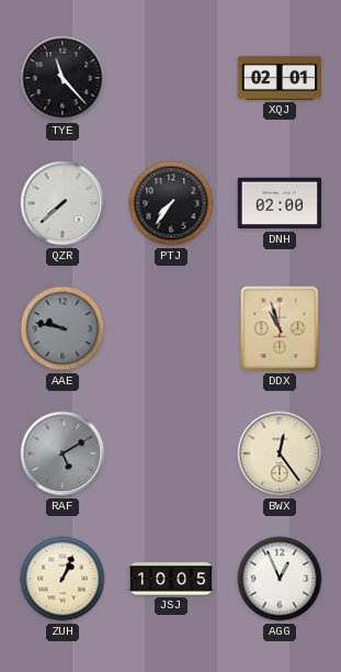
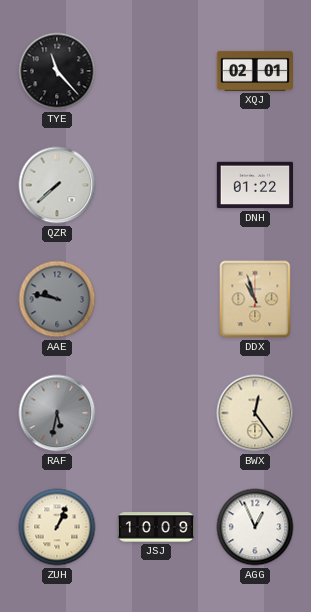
PTJ: 7:36 -> none (171, 203)
DNH: 02:00 -> 01:22 (254, 185)
RAF: 5:10 -> 5:32 (57, 413)
JSJ: 10:05 -> 10:09 (156, 527)
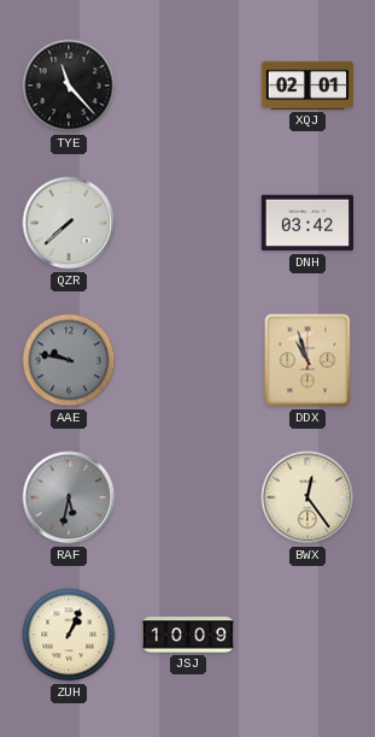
DNH: 01:22 -> 03:42 (306, 223)
AGG: 12:56 -> none (255, 527)
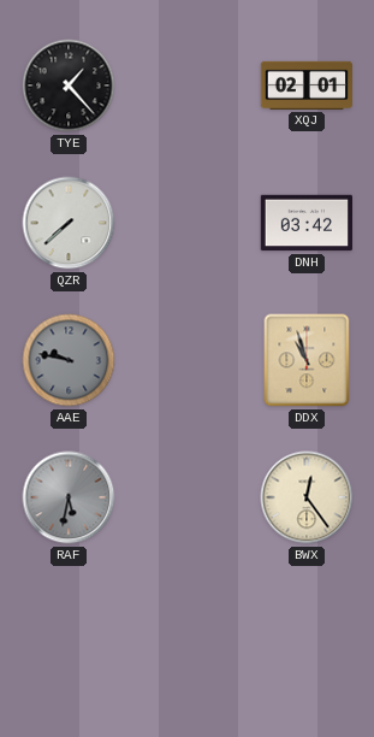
TYE: 11:23 -> 1:23 (69, 86)
ZUH: 1:04 -> none (69, 635)
JSJ: 10:09 -> none (188, 635)
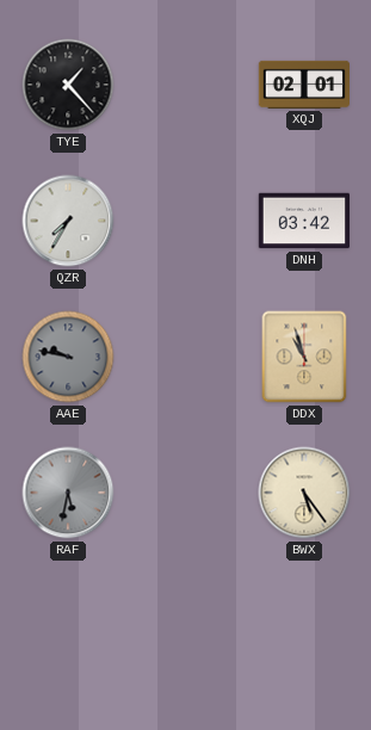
QZR: 7:38 -> 7:35 (68, 221)
BWX: 12:24 -> 5:24 (304, 493)
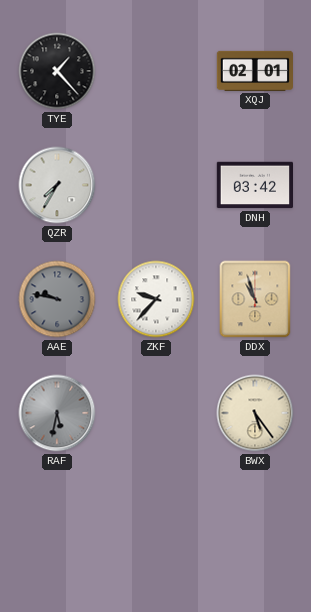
ZKF: none -> 9:37 (156, 299)
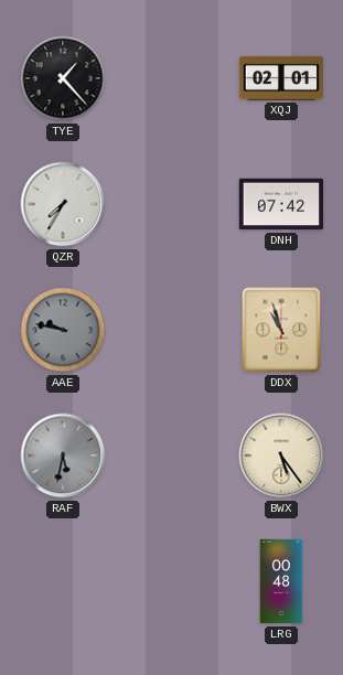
DNH: 03:42 -> 07:42 (280, 204)
ZKF: 9:37 -> none (156, 299)
LRG: none -> 00:48 (281, 581)
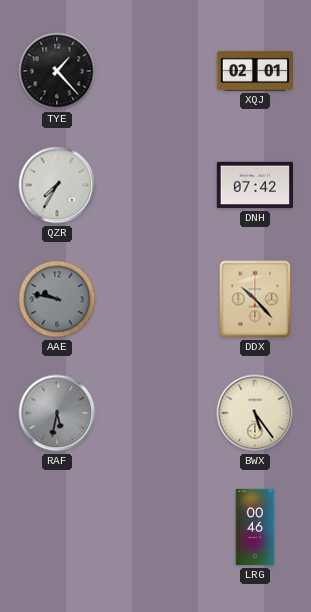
DDX: 10:57 -> 10:23 (255, 299)
LRG: 00:48 -> 00:46 (255, 527)
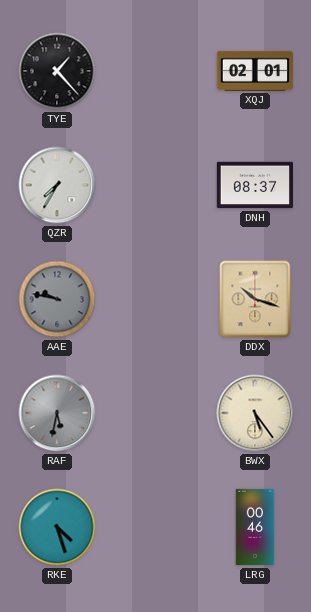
DNH: 07:42 -> 08:37 (254, 185)
DDX: 10:23 -> 10:18 (255, 299)
RKE: none -> 4:27 (57, 527)
